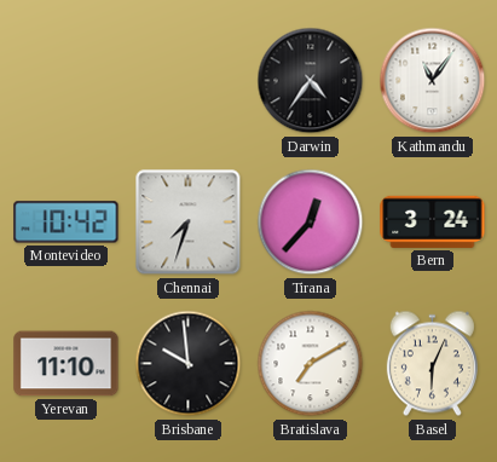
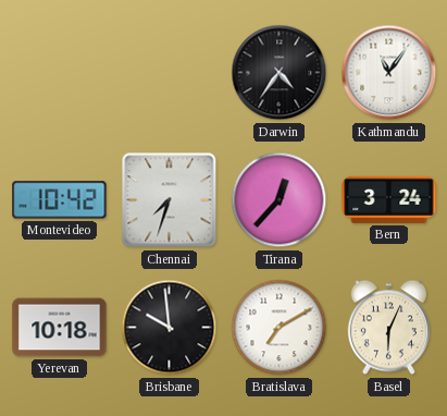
Yerevan: 11:10 -> 10:18 (60, 328)
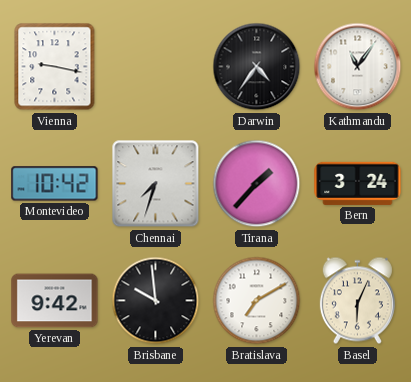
Vienna: none -> 9:17 (55, 67)
Tirana: 12:37 -> 1:37 (257, 184)
Yerevan: 10:18 -> 9:42 (55, 301)
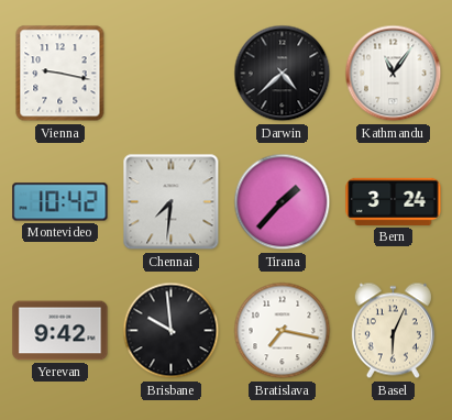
Darwin: 4:36 -> 4:38 (283, 74)
Chennai: 7:33 -> 7:31 (172, 202)
Bratislava: 7:10 -> 7:17 (283, 331)
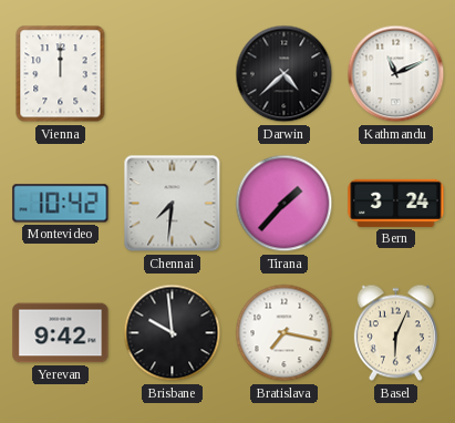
Vienna: 9:17 -> 12:00 (61, 74)
Kathmandu: 11:06 -> 11:11 (396, 74)
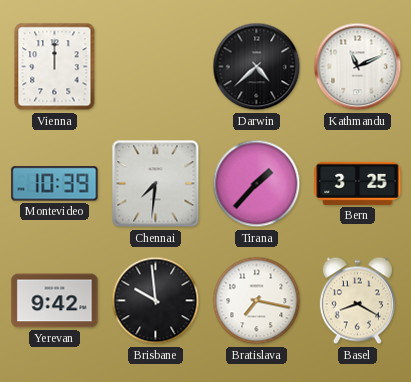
Montevideo: 10:42 -> 10:39 (55, 184)
Bern: 3:24 -> 3:25 (358, 183)
Basel: 6:04 -> 8:20 (357, 301)
